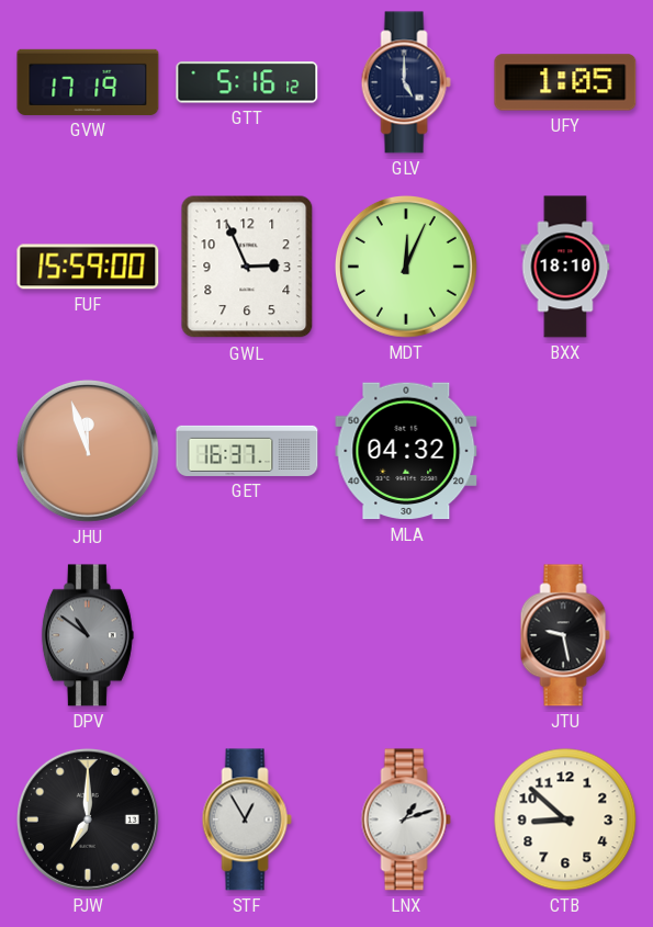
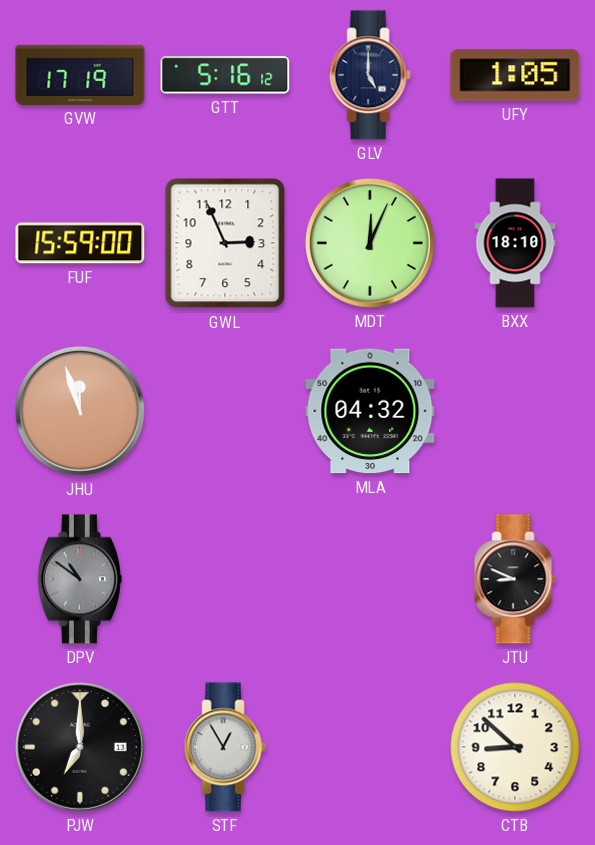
GET: 16:37 -> none (247, 451)
JTU: 9:28 -> 8:49 (515, 579)
LNX: 1:12 -> none (406, 819)
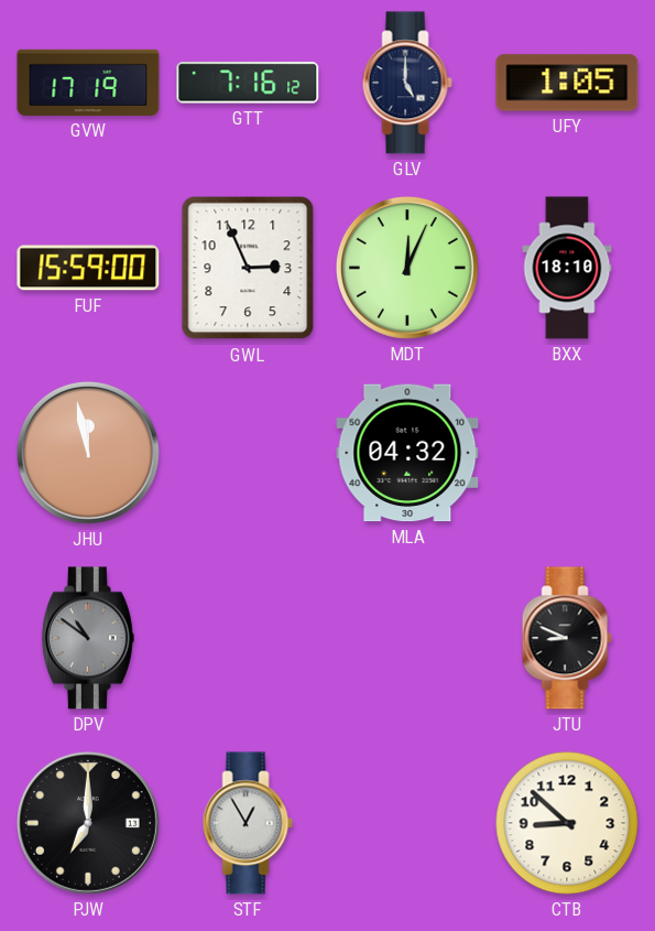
GTT: 5:16 -> 7:16 (248, 83)
JHU: 11:57 -> 11:58 (88, 453)
